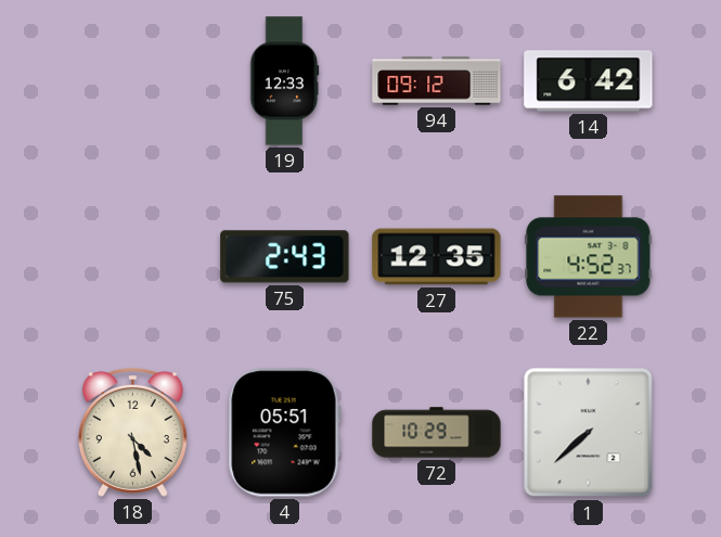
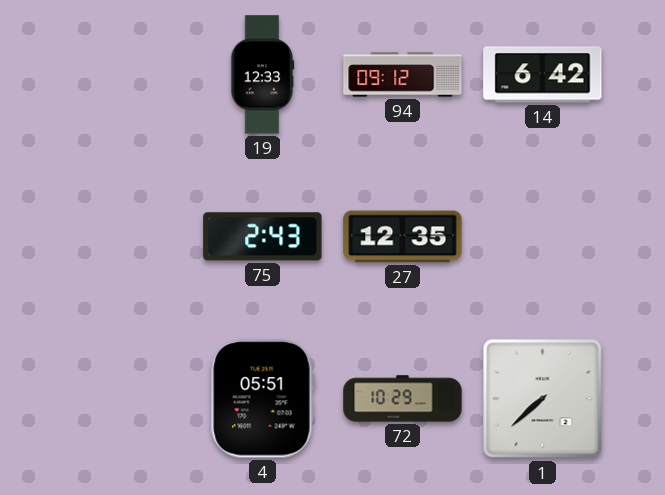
22: 4:52 -> none (589, 257)
18: 4:28 -> none (132, 433)
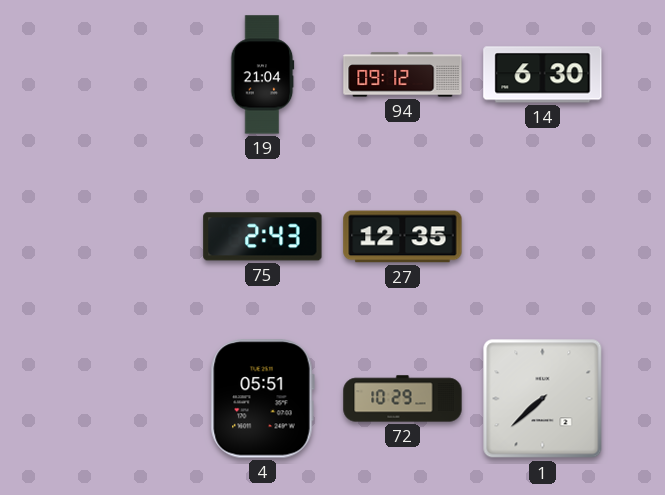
19: 12:33 -> 21:04 (263, 75)
14: 6:42 -> 6:30 (543, 75)
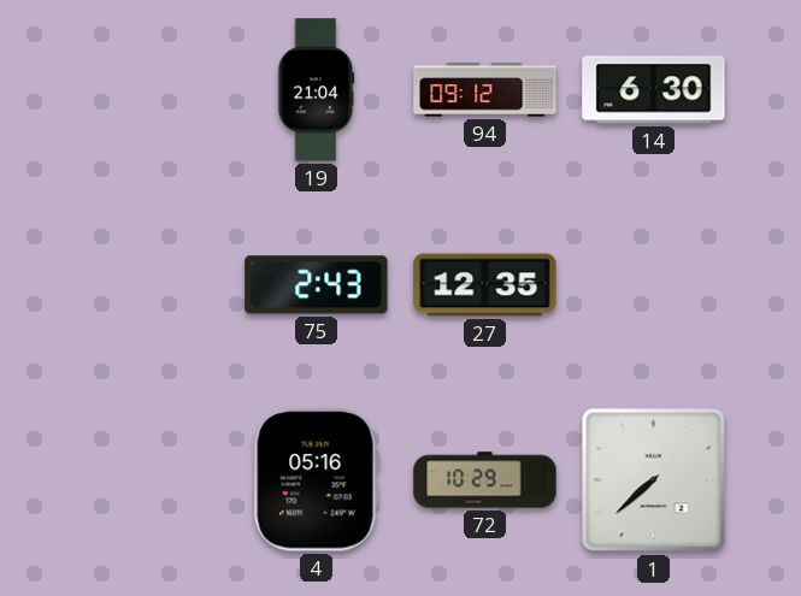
4: 05:51 -> 05:16 (316, 480)
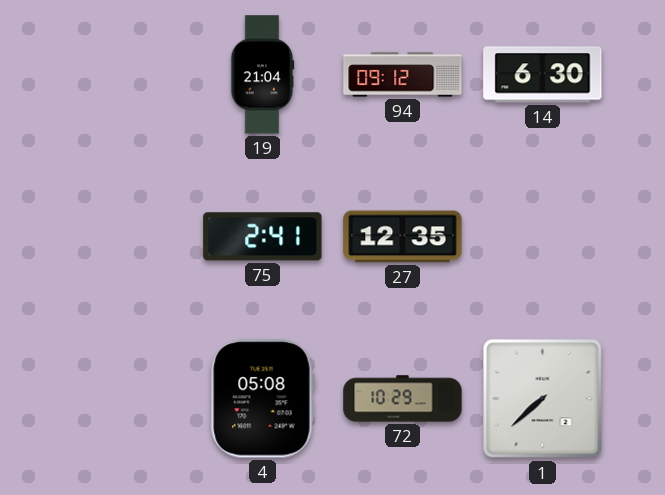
75: 2:43 -> 2:41 (263, 237)
4: 05:16 -> 05:08 (262, 399)
